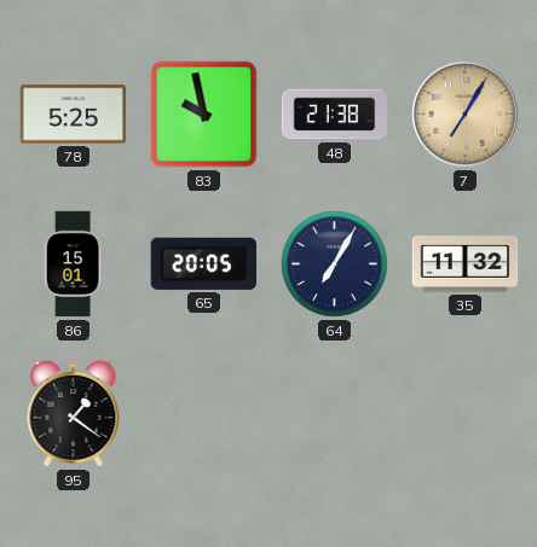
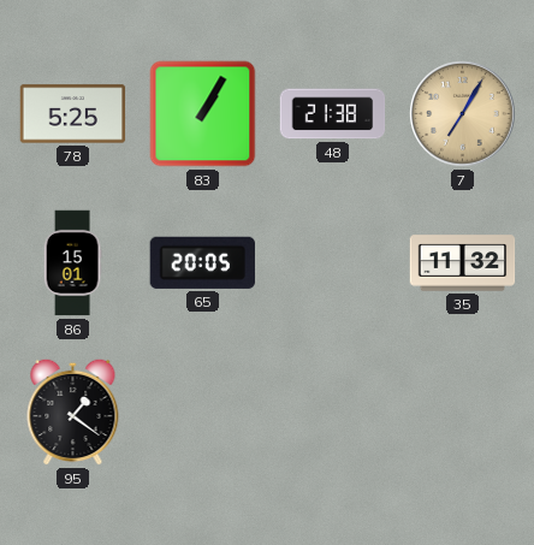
83: 9:58 -> 1:05 (203, 114)
64: 7:05 -> none (335, 264)
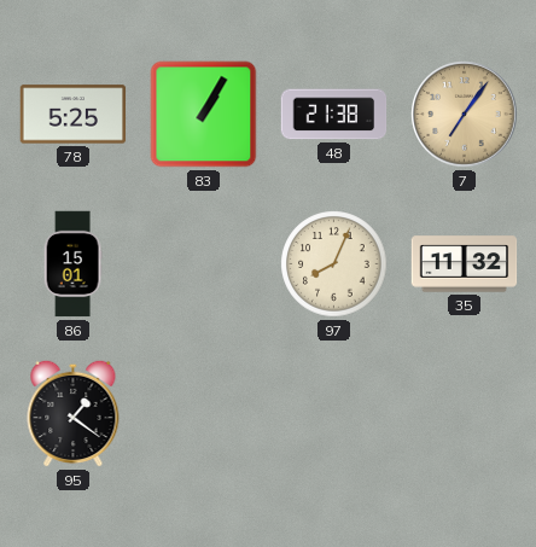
7: 7:05 -> 7:06 (465, 115)
65: 20:05 -> none (202, 262)
97: none -> 8:04 (334, 264)
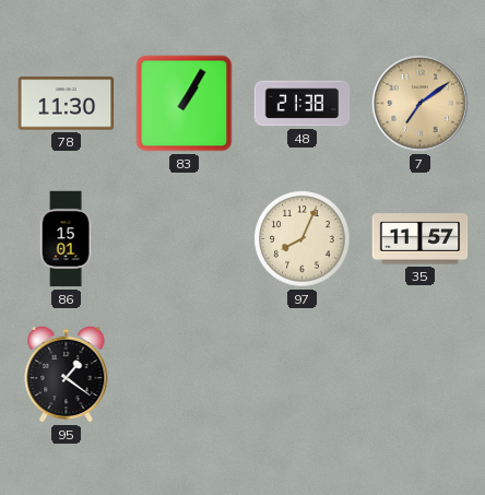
78: 5:25 -> 11:30 (67, 104)
7: 7:06 -> 7:09 (421, 104)
35: 11:32 -> 11:57 (421, 239)
